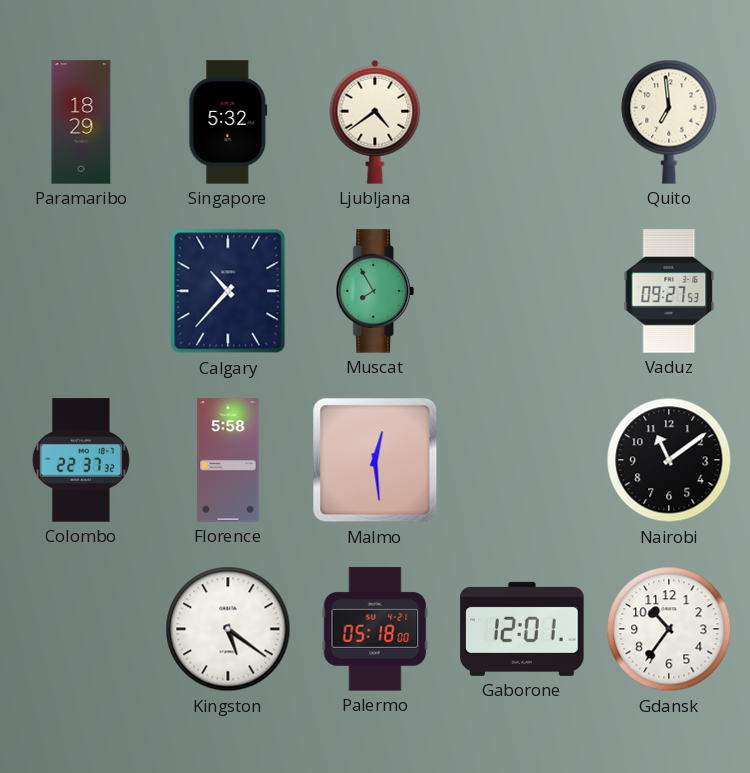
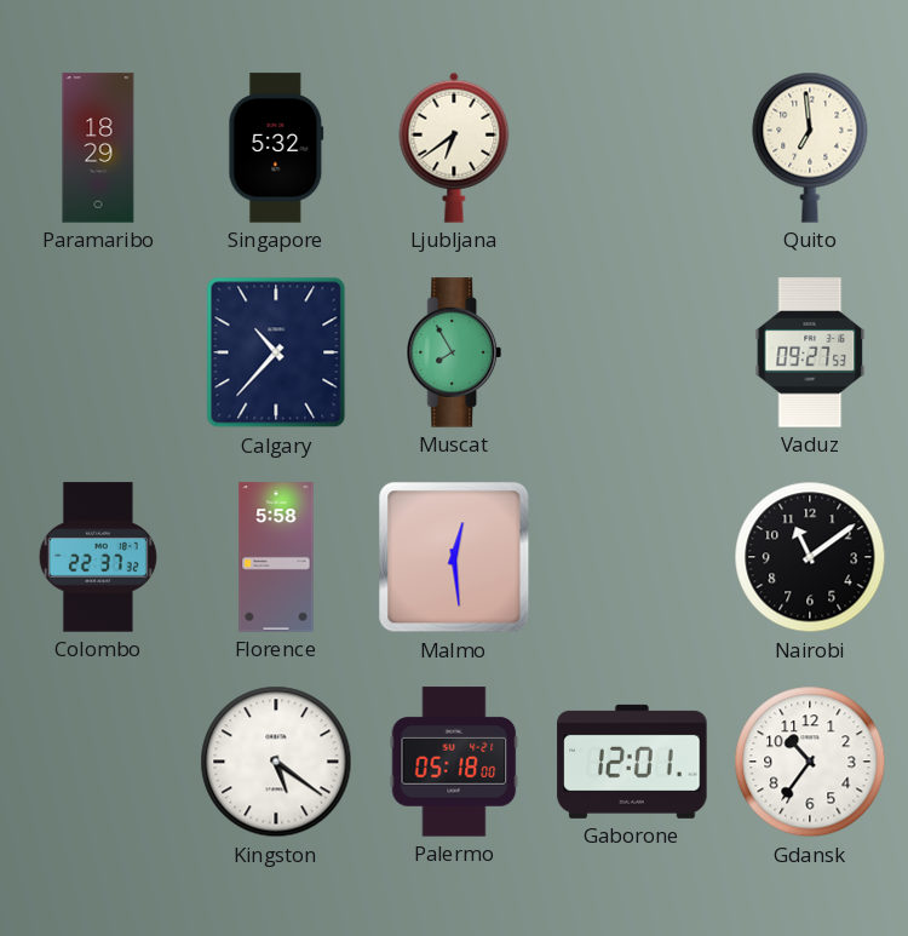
Ljubljana: 4:39 -> 6:39 (454, 148)
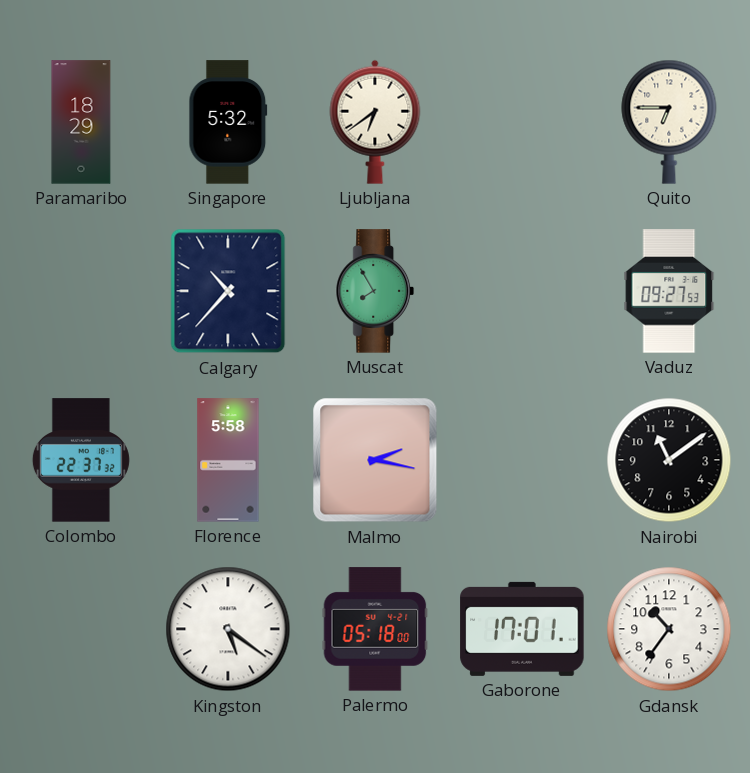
Quito: 6:59 -> 6:45 (669, 122)
Malmo: 12:29 -> 2:17 (375, 460)
Gaborone: 12:01 -> 17:01 (522, 629)
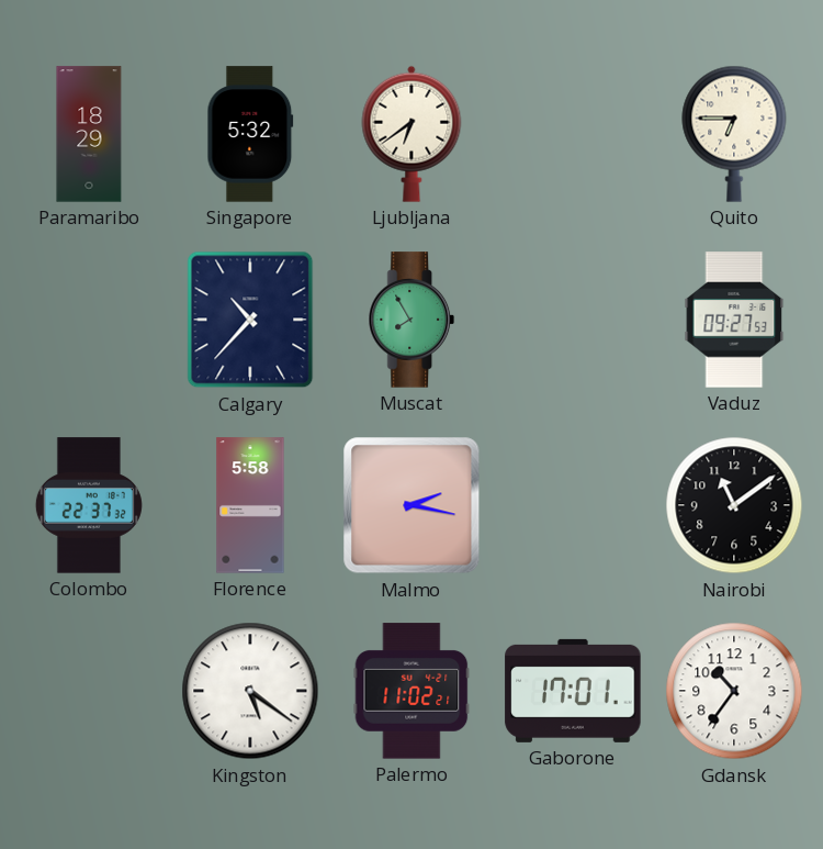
Palermo: 05:18 -> 11:02 (411, 691)
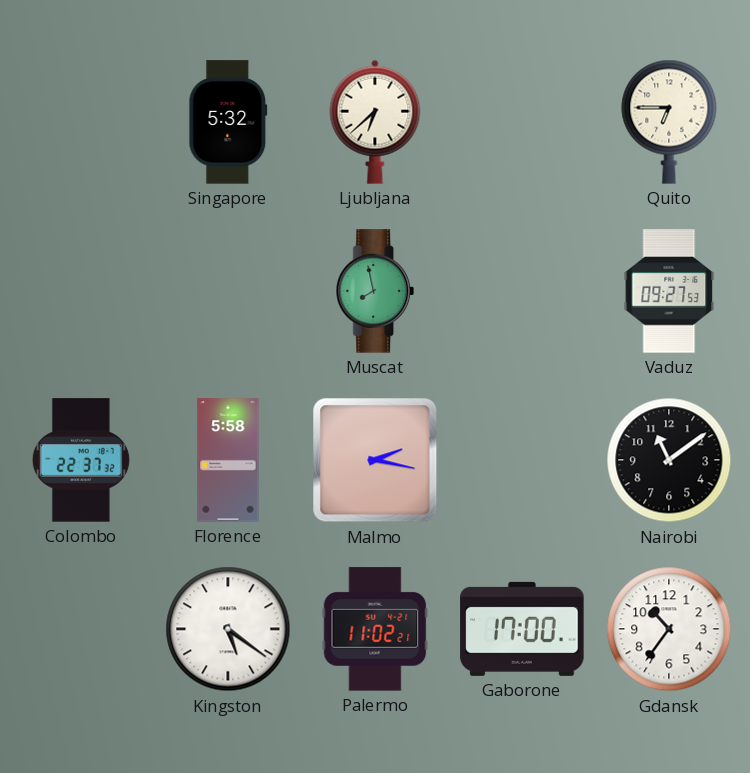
Paramaribo: 18:29 -> none (89, 134)
Ljubljana: 6:39 -> 6:38 (375, 122)
Calgary: 10:37 -> none (250, 320)
Muscat: 7:55 -> 7:58 (375, 291)
Gaborone: 17:01 -> 17:00 (522, 629)
